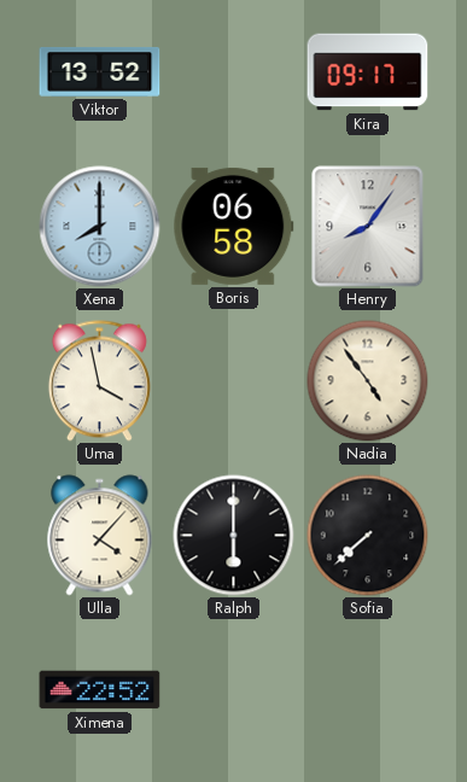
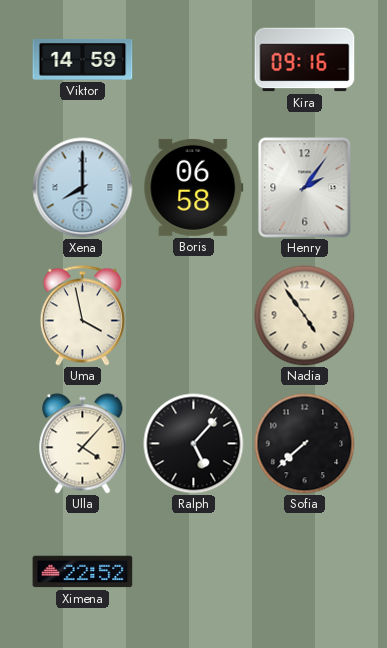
Viktor: 13:52 -> 14:59 (83, 59)
Kira: 09:17 -> 09:16 (305, 60)
Henry: 8:06 -> 2:06 (305, 188)
Ralph: 6:00 -> 5:07 (194, 444)
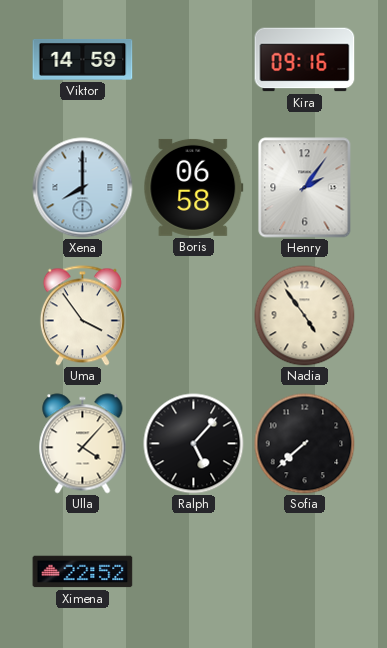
Uma: 3:58 -> 3:54 (82, 316)
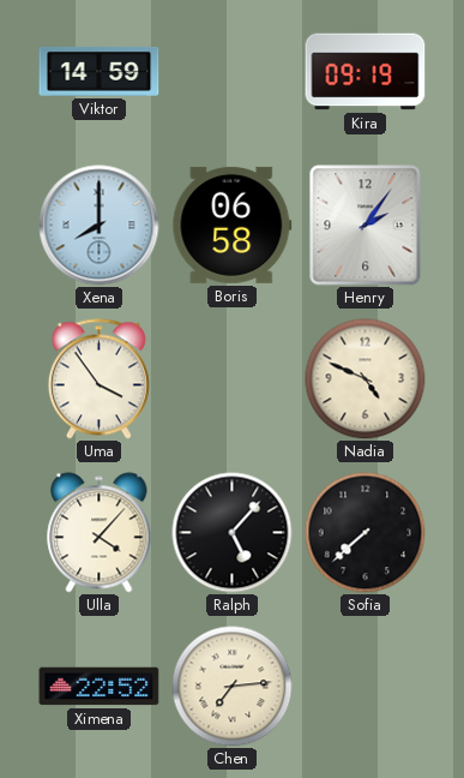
Kira: 09:16 -> 09:19 (366, 72)
Nadia: 4:54 -> 4:49 (366, 379)
Chen: none -> 7:14 (233, 687)
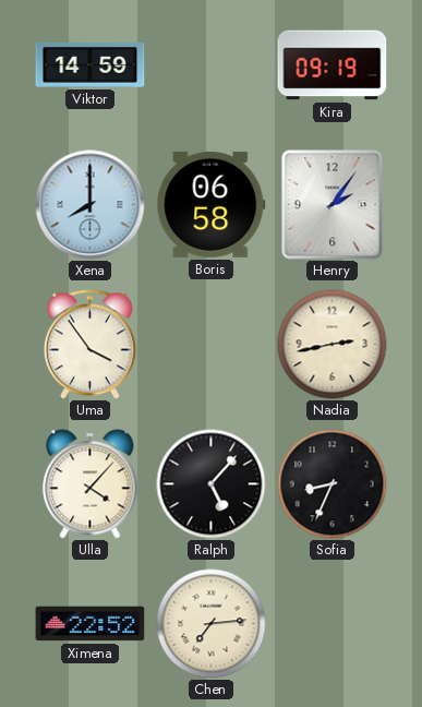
Nadia: 4:49 -> 2:43 (333, 345)
Sofia: 7:38 -> 8:34 (333, 484)
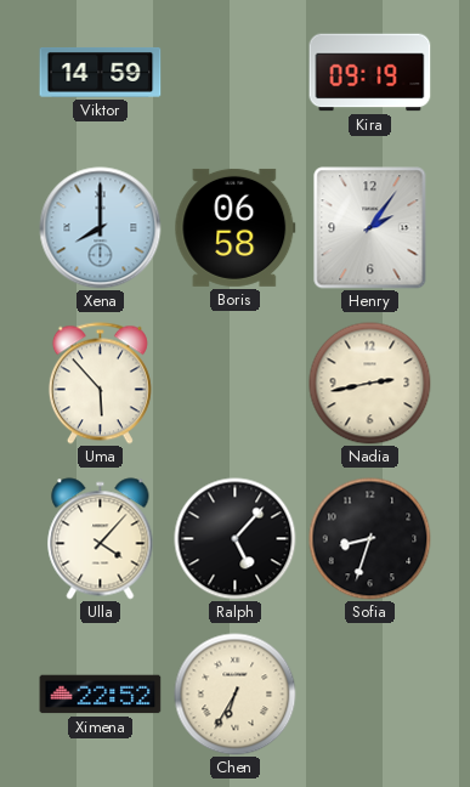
Uma: 3:54 -> 5:53 (100, 384)
Sofia: 8:34 -> 8:33 (370, 539)
Chen: 7:14 -> 6:35 (236, 695)
